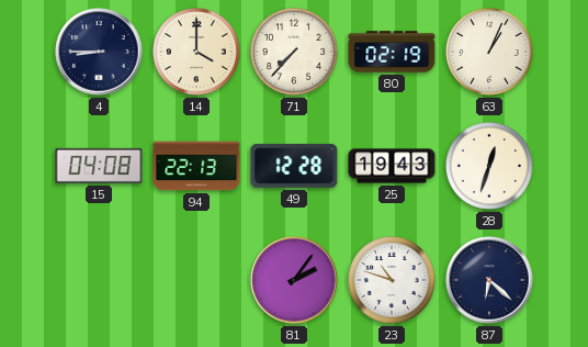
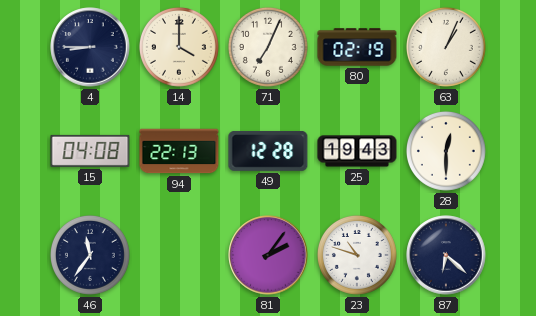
71: 7:37 -> 7:04 (268, 47)
28: 12:33 -> 12:30 (446, 151)
46: none -> 11:36 (90, 255)
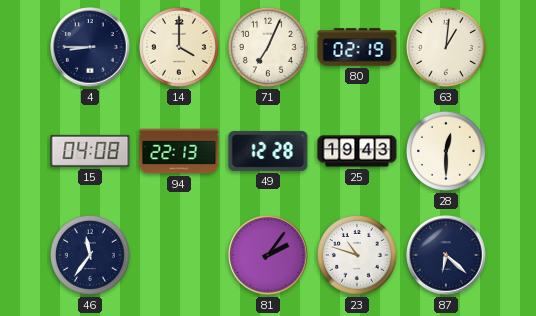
63: 1:04 -> 1:01 (446, 47)
